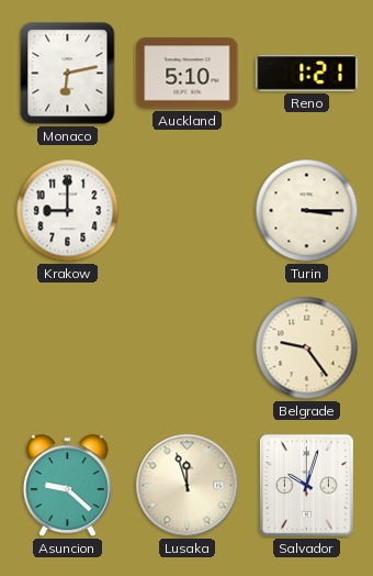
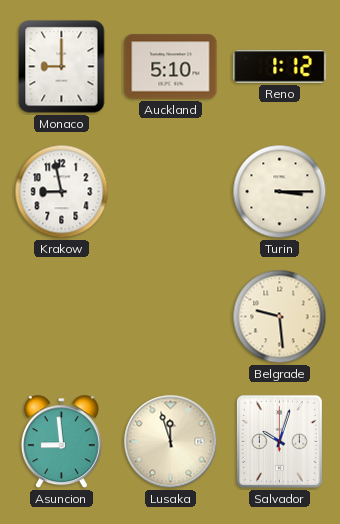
Monaco: 6:13 -> 9:00 (62, 67)
Reno: 1:21 -> 1:12 (280, 67)
Krakow: 9:00 -> 8:58 (62, 192)
Belgrade: 9:24 -> 9:29 (280, 317)
Asuncion: 9:22 -> 8:59 (61, 442)
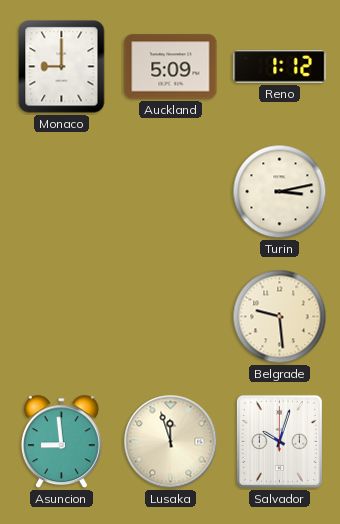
Auckland: 5:10 -> 5:09 (171, 67)
Krakow: 8:58 -> none (62, 192)
Turin: 3:15 -> 3:13 (280, 192)
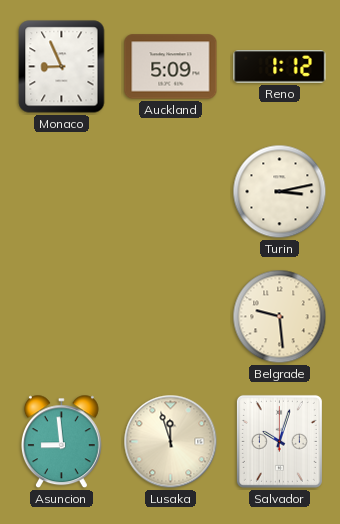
Monaco: 9:00 -> 8:56 (62, 67)
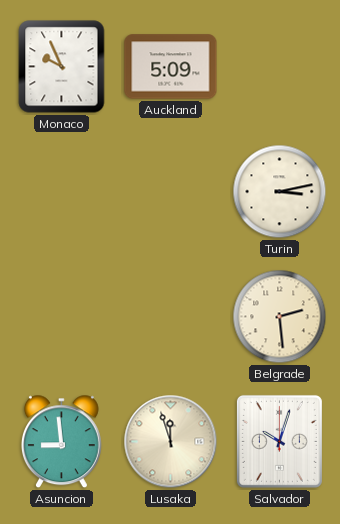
Monaco: 8:56 -> 9:56 (62, 67)
Reno: 1:12 -> none (280, 67)
Belgrade: 9:29 -> 2:29 (280, 317)
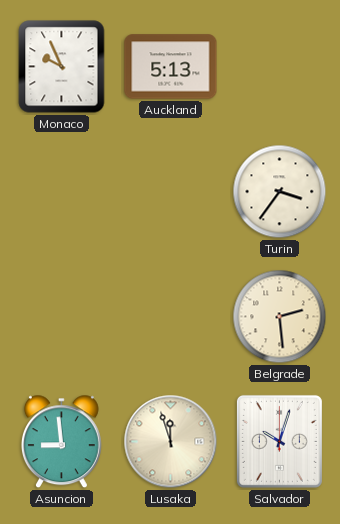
Auckland: 5:09 -> 5:13 (171, 67)
Turin: 3:13 -> 3:36 (280, 192)
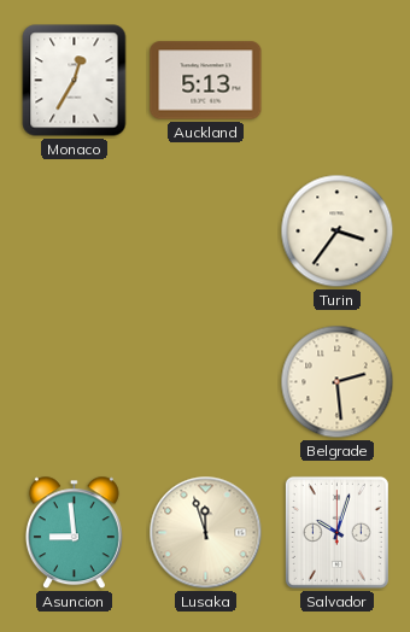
Monaco: 9:56 -> 12:35 (75, 81)
